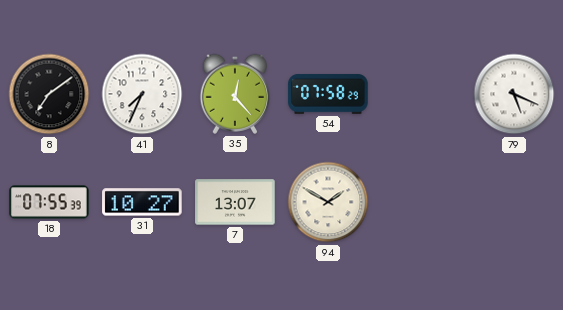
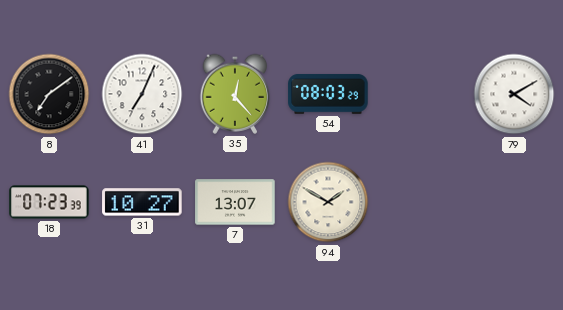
41: 7:34 -> 7:04 (142, 94)
54: 07:58 -> 08:03 (328, 94)
79: 5:19 -> 4:10 (514, 94)
18: 07:55 -> 07:23 (49, 202)
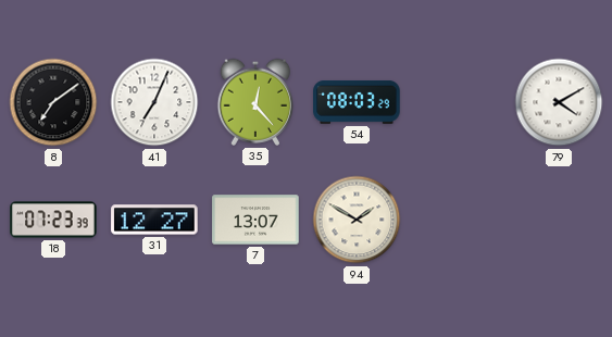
31: 10:27 -> 12:27 (154, 220)
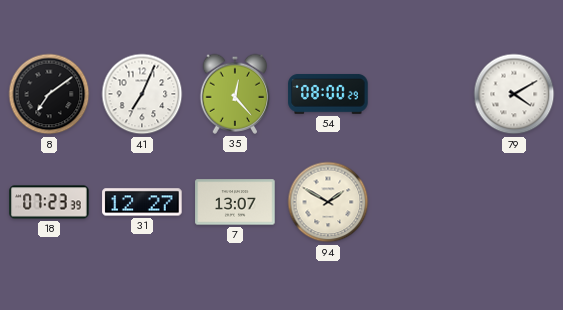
54: 08:03 -> 08:00 (328, 94)
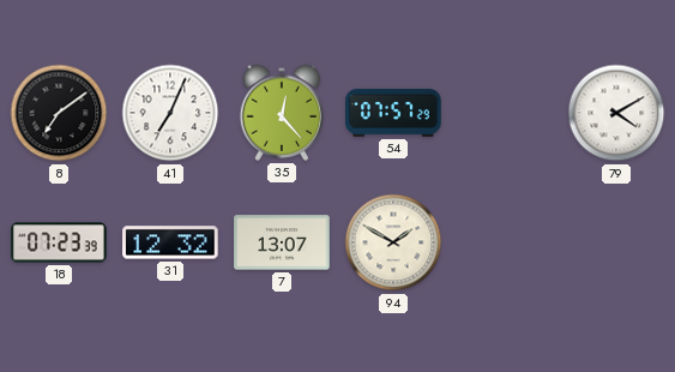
54: 08:00 -> 07:57 (393, 113)
31: 12:27 -> 12:32 (170, 242)
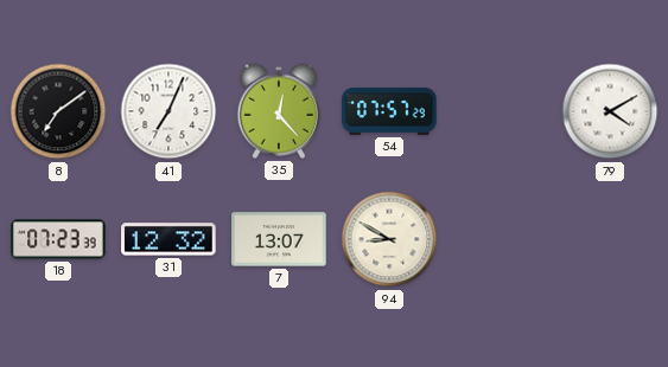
94: 1:50 -> 8:50 (389, 239)
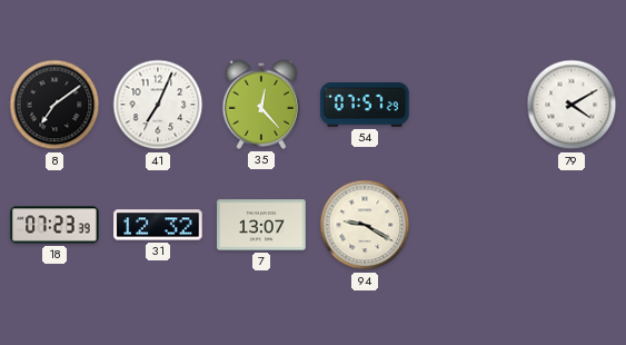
94: 8:50 -> 9:20 (365, 225)
